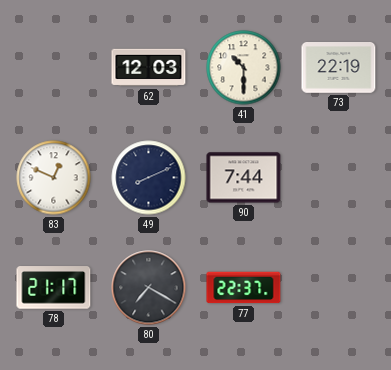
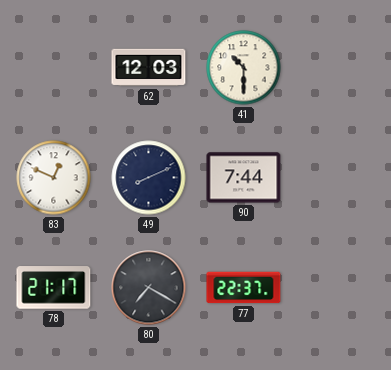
73: 22:19 -> none (339, 68)
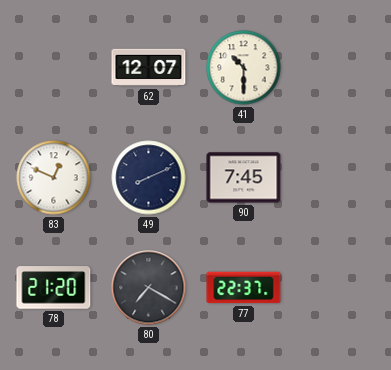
62: 12:03 -> 12:07 (149, 68)
90: 7:44 -> 7:45 (244, 178)
78: 21:17 -> 21:20 (54, 288)
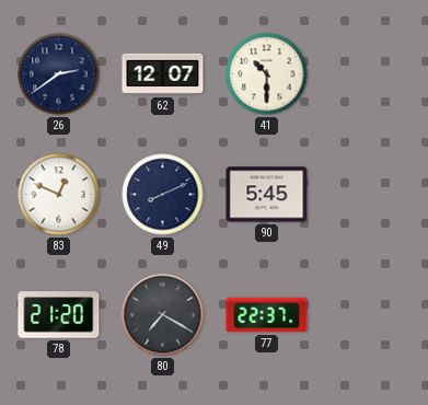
26: none -> 2:39 (59, 74)
90: 7:45 -> 5:45 (267, 195)
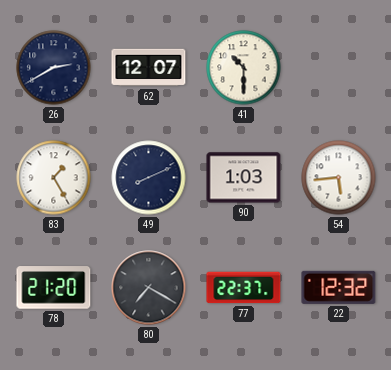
26: 2:39 -> 2:40 (54, 68)
83: 12:49 -> 1:25 (54, 178)
90: 5:45 -> 1:03 (244, 178)
54: none -> 5:44 (339, 178)
22: none -> 12:32 (339, 287)
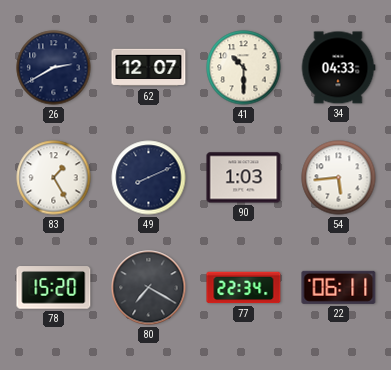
34: none -> 04:33 (338, 68)
78: 21:20 -> 15:20 (54, 288)
77: 22:37 -> 22:34 (244, 288)
22: 12:32 -> 06:11 (339, 287)
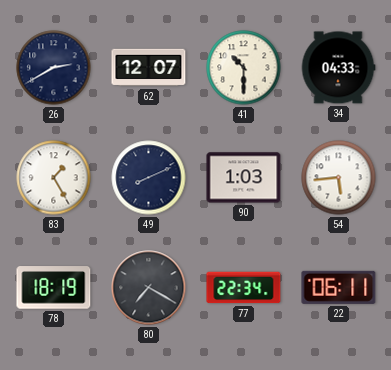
78: 15:20 -> 18:19 (54, 288)
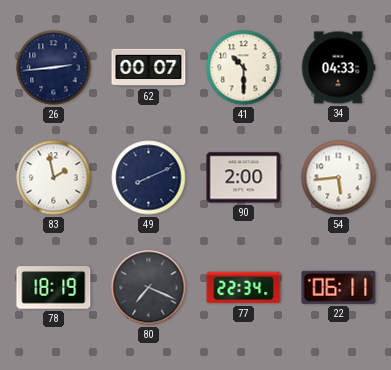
26: 2:40 -> 2:44 (54, 68)
62: 12:07 -> 00:07 (149, 68)
83: 1:25 -> 1:58 (54, 178)
90: 1:03 -> 2:00 (244, 178)
80: 7:20 -> 7:19 (149, 288)
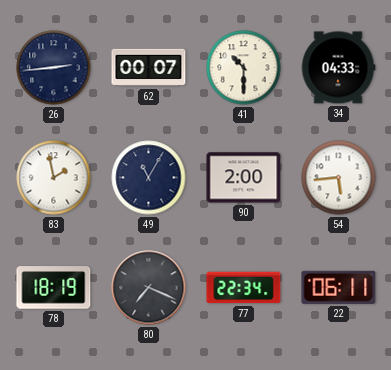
49: 8:11 -> 11:05 (149, 178)
